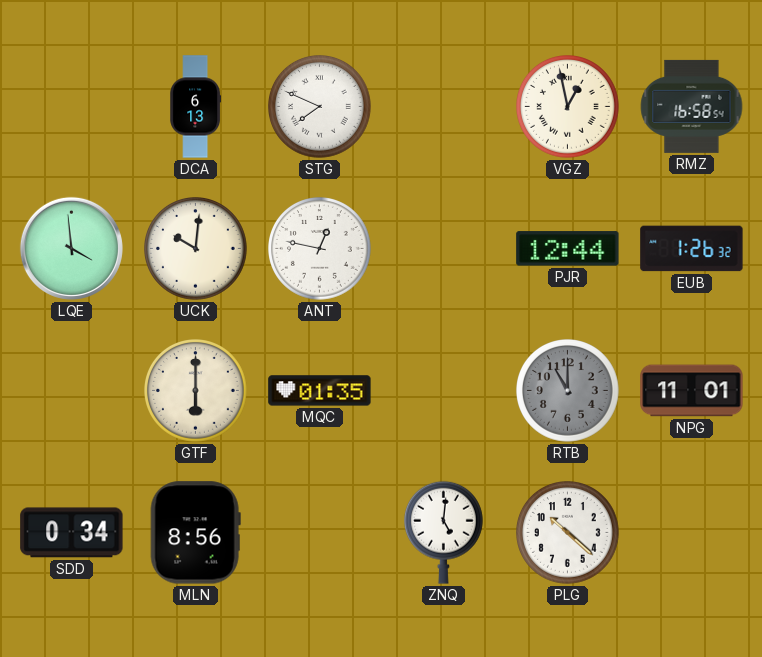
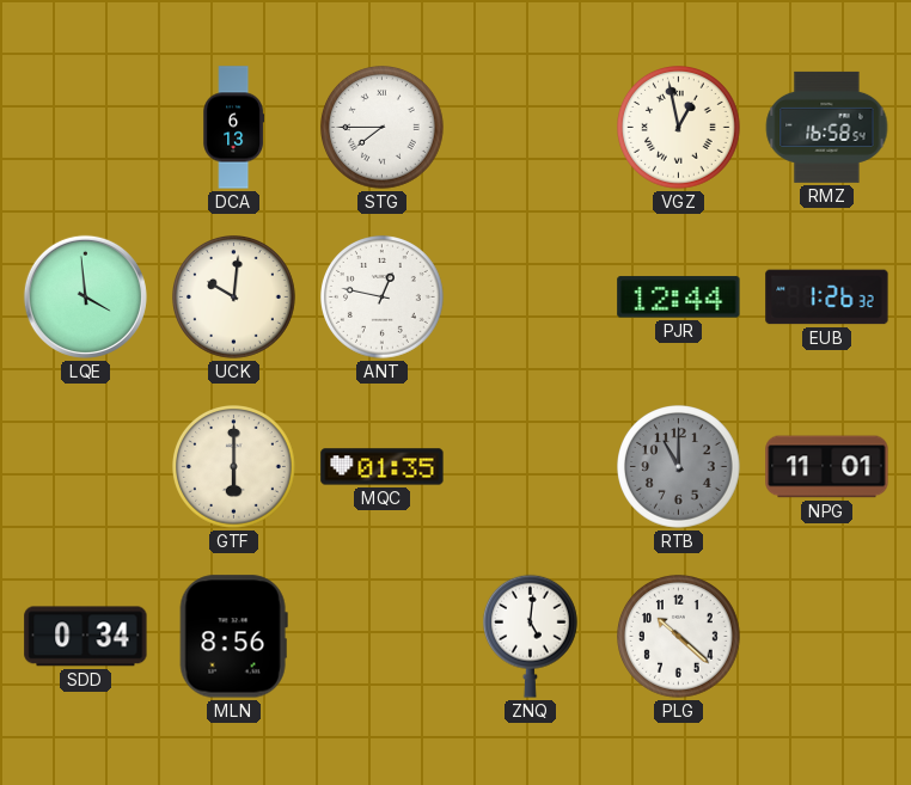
STG: 7:49 -> 7:45 (383, 128)
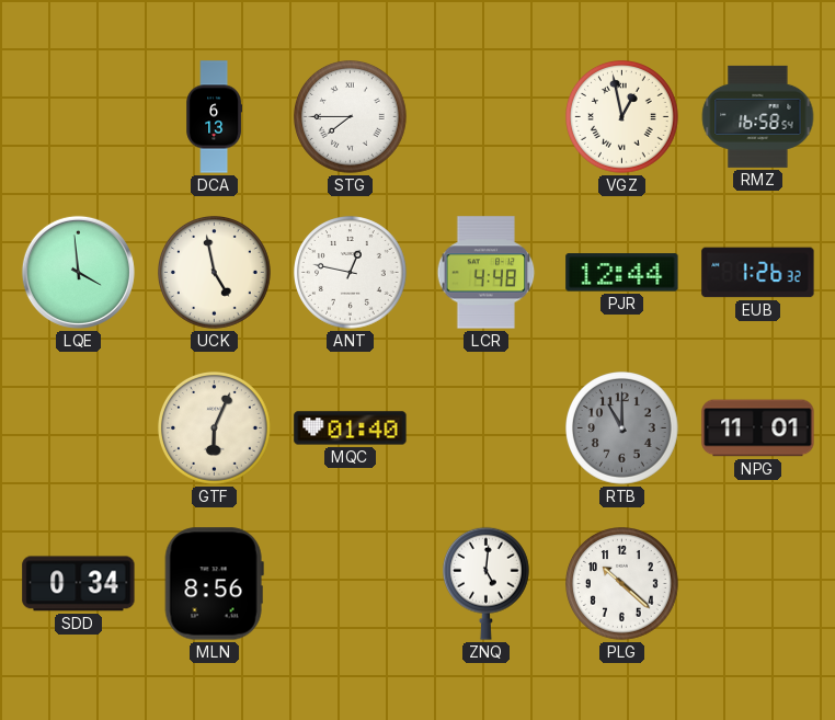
UCK: 10:01 -> 4:58 (215, 273)
LCR: none -> 4:48 (487, 273)
GTF: 6:00 -> 6:04 (215, 428)
MQC: 01:35 -> 01:40 (351, 428)
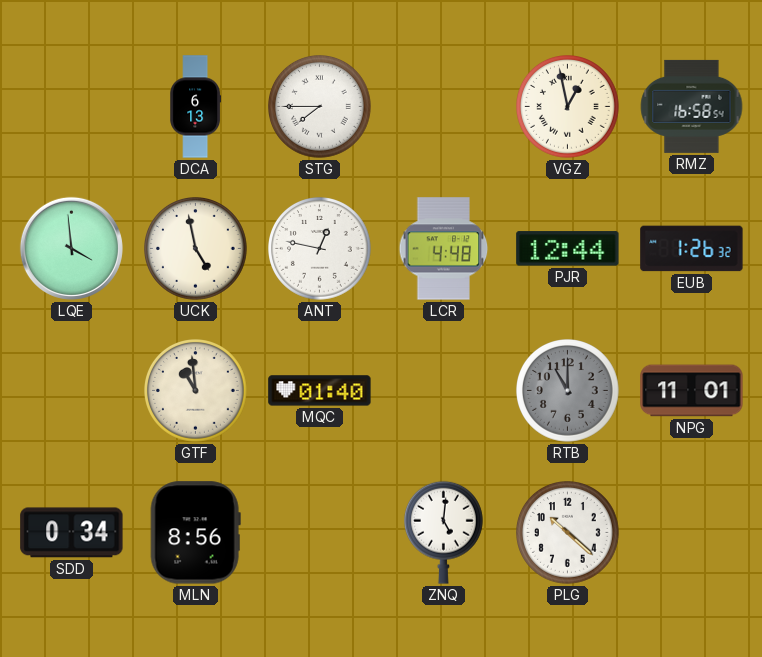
GTF: 6:04 -> 10:59 (196, 391)
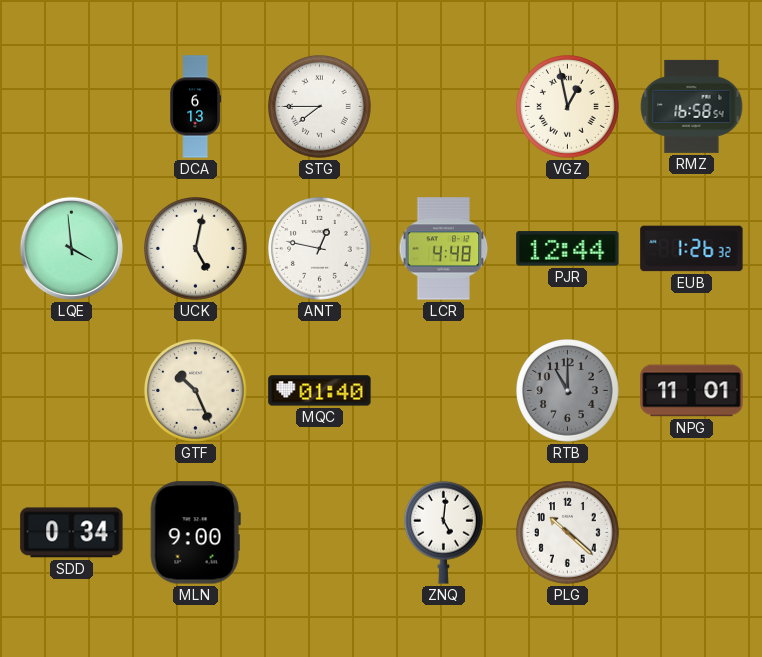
UCK: 4:58 -> 5:02 (196, 249)
GTF: 10:59 -> 10:26 (196, 391)
MLN: 8:56 -> 9:00 (195, 533)
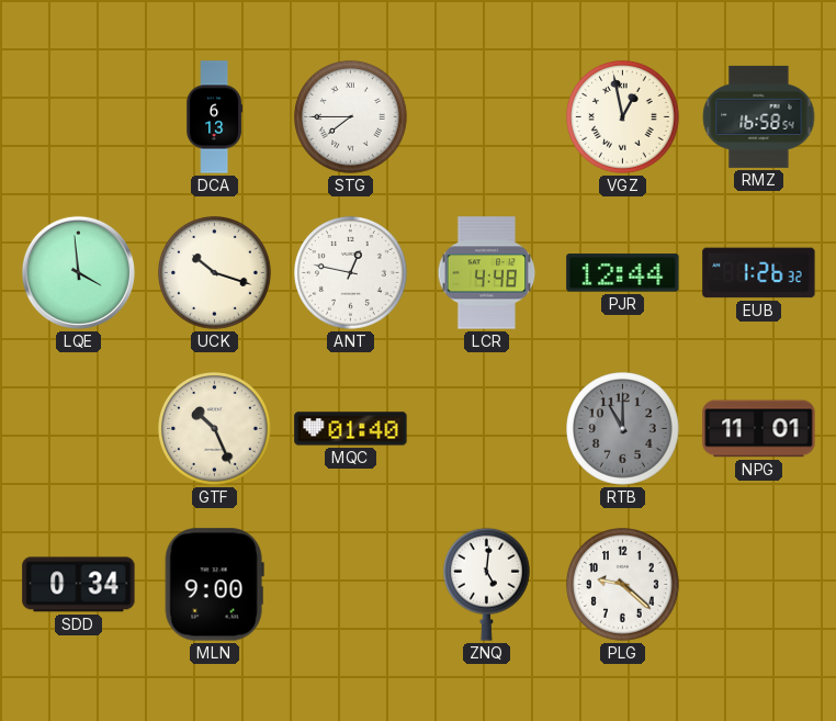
UCK: 5:02 -> 10:18 (215, 273)
PLG: 10:22 -> 9:22 (623, 585)
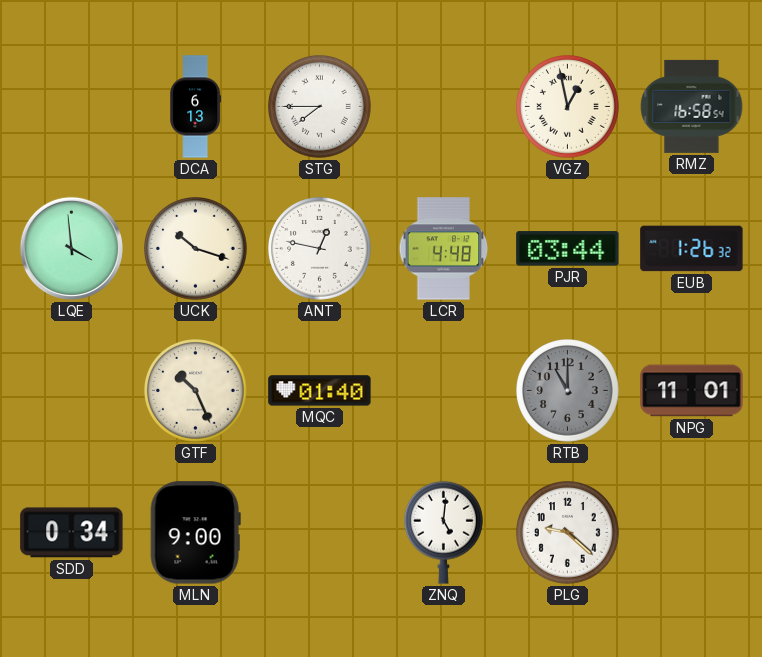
PJR: 12:44 -> 03:44 (568, 249)
